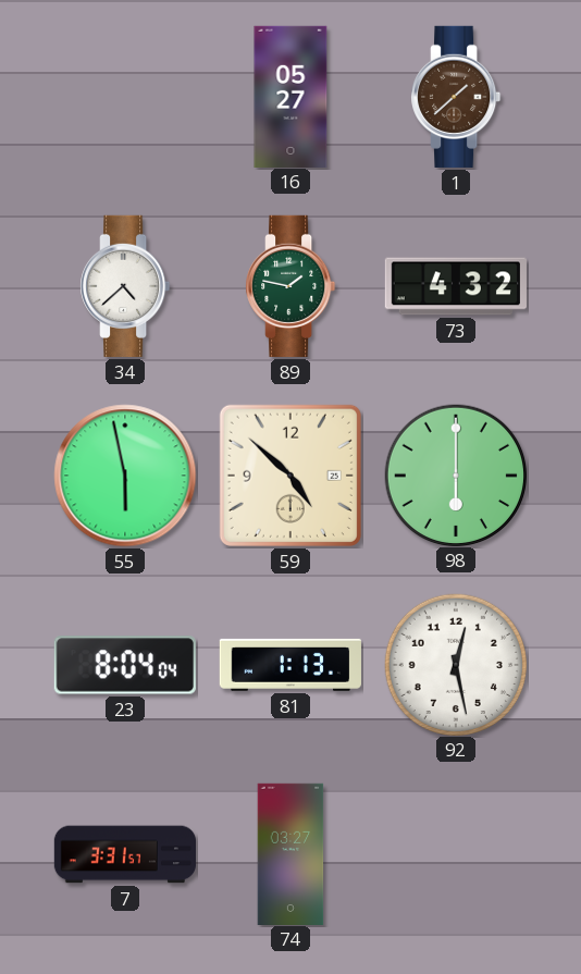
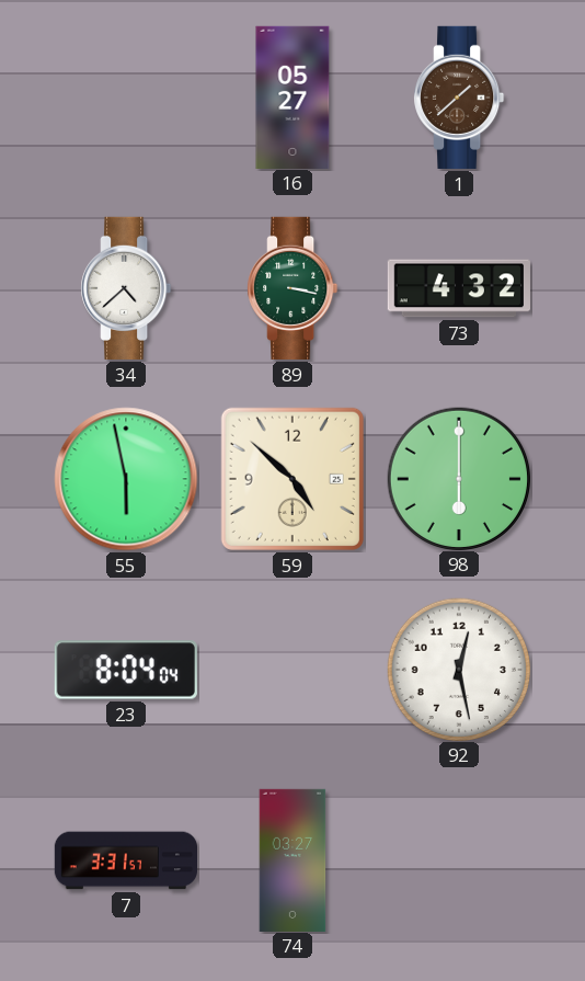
89: 1:47 -> 3:17 (292, 288)
81: 1:13 -> none (290, 665)
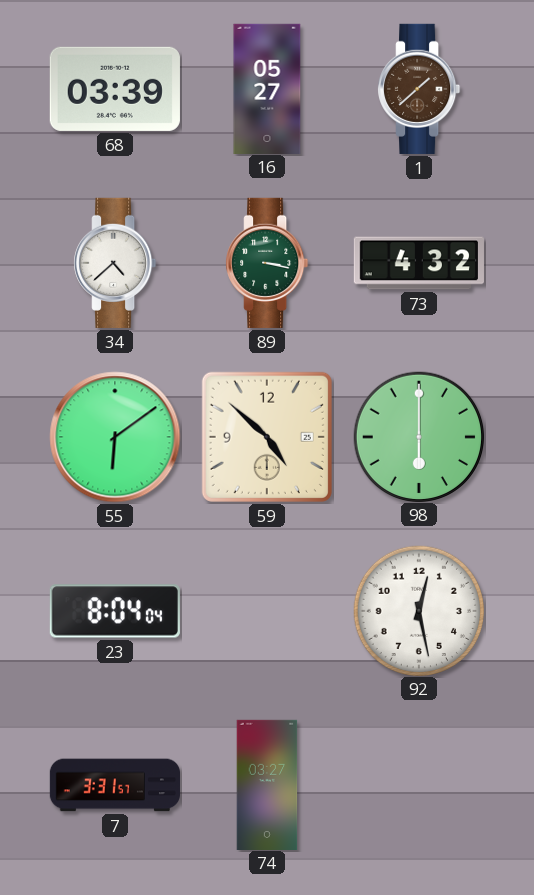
68: none -> 03:39 (115, 89)
55: 5:58 -> 6:09 (115, 437)
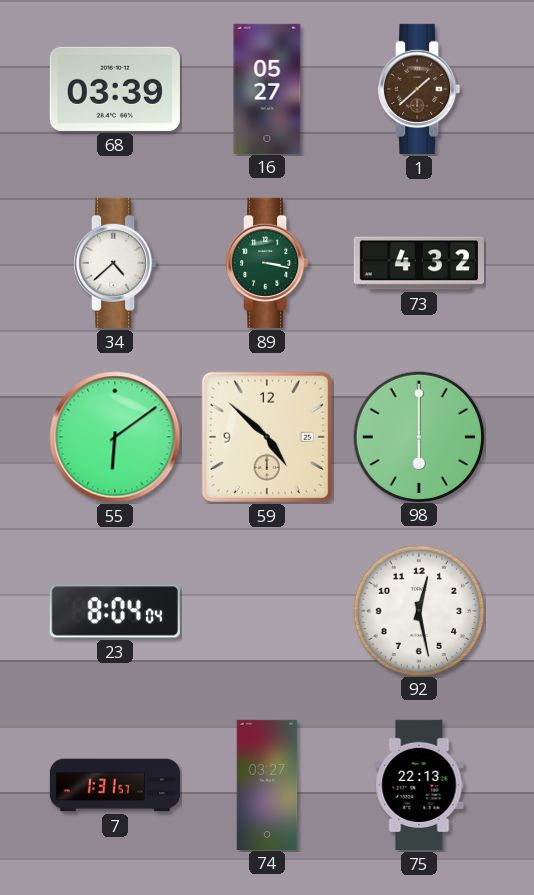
7: 3:31 -> 1:31 (114, 785)
75: none -> 22:13 (419, 785)
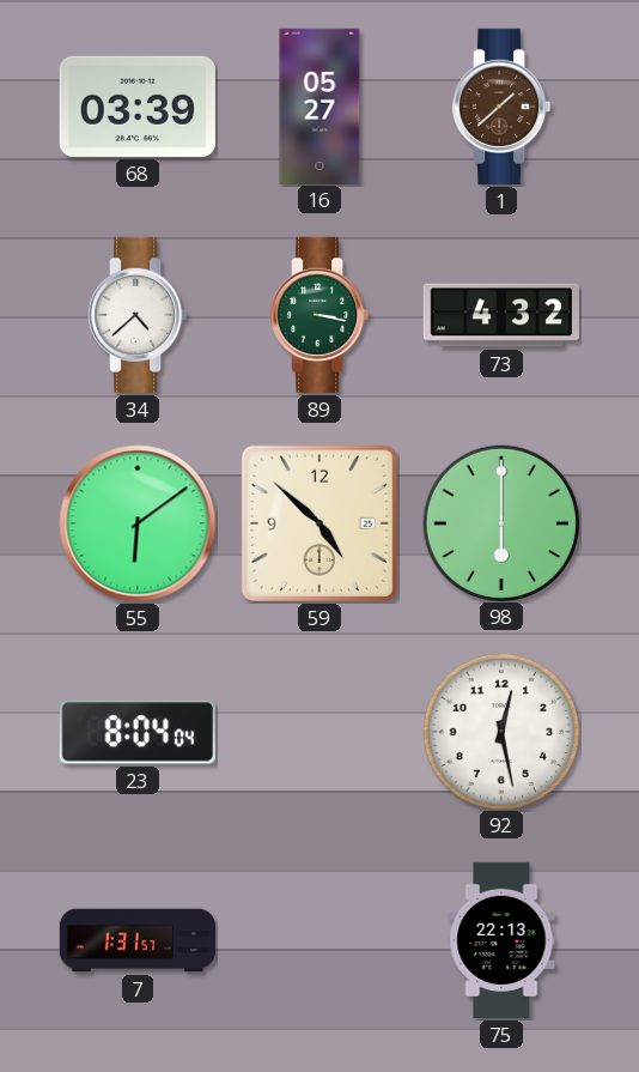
74: 03:27 -> none (267, 784)
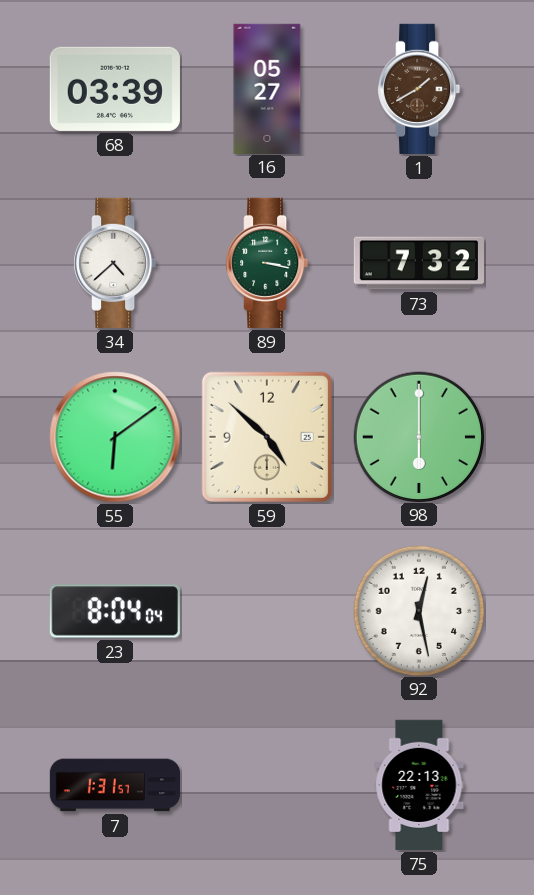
1: 1:38 -> 1:40 (419, 89)
73: 4:32 -> 7:32 (419, 263)
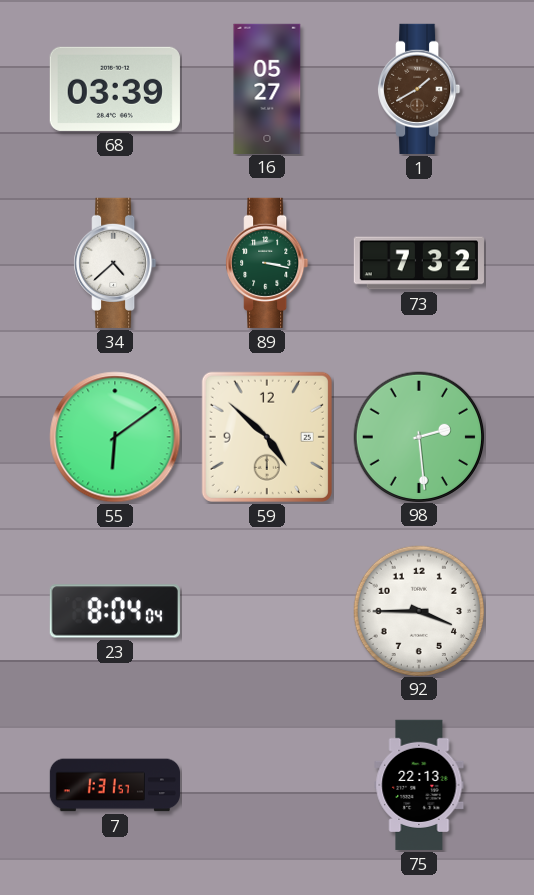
98: 6:00 -> 2:29 (418, 436)
92: 12:28 -> 3:45 (418, 610)
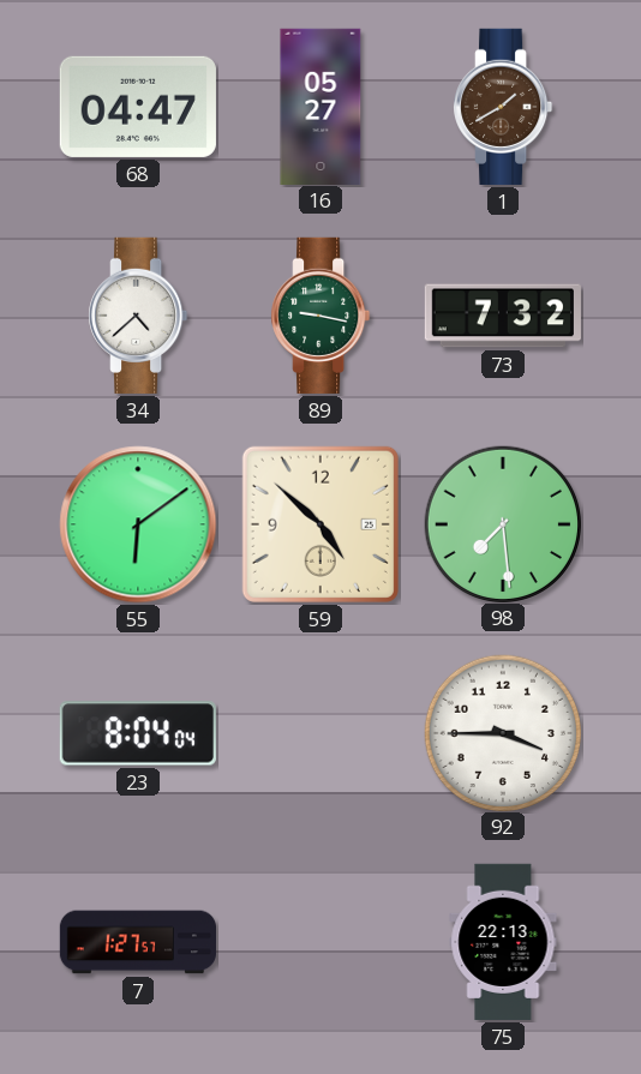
68: 03:39 -> 04:47 (138, 107)
89: 3:17 -> 9:17 (320, 316)
98: 2:29 -> 7:29 (502, 523)
7: 1:31 -> 1:27 (137, 942)
